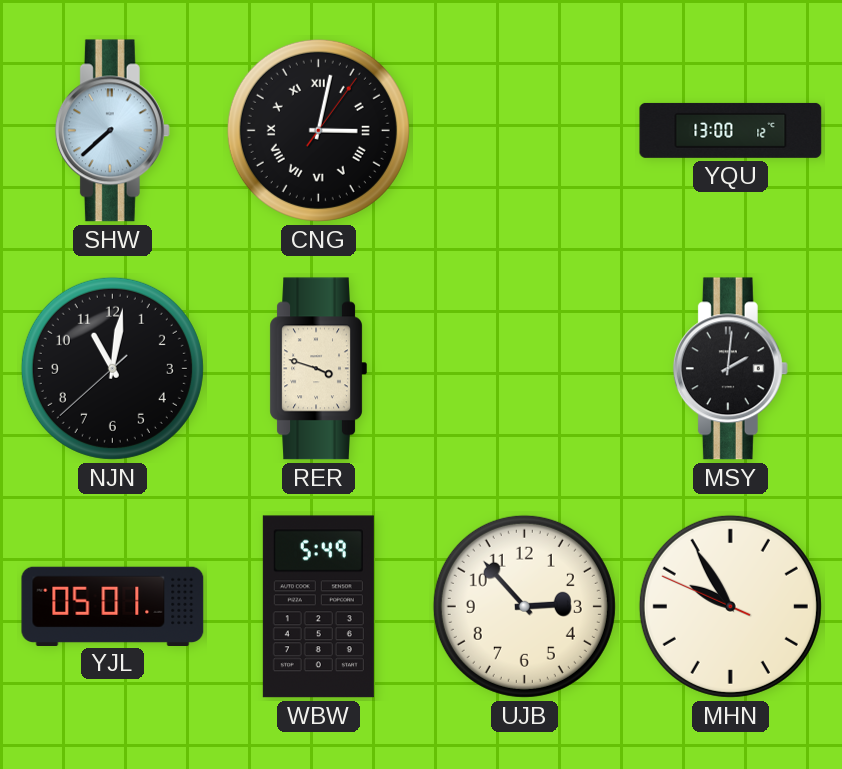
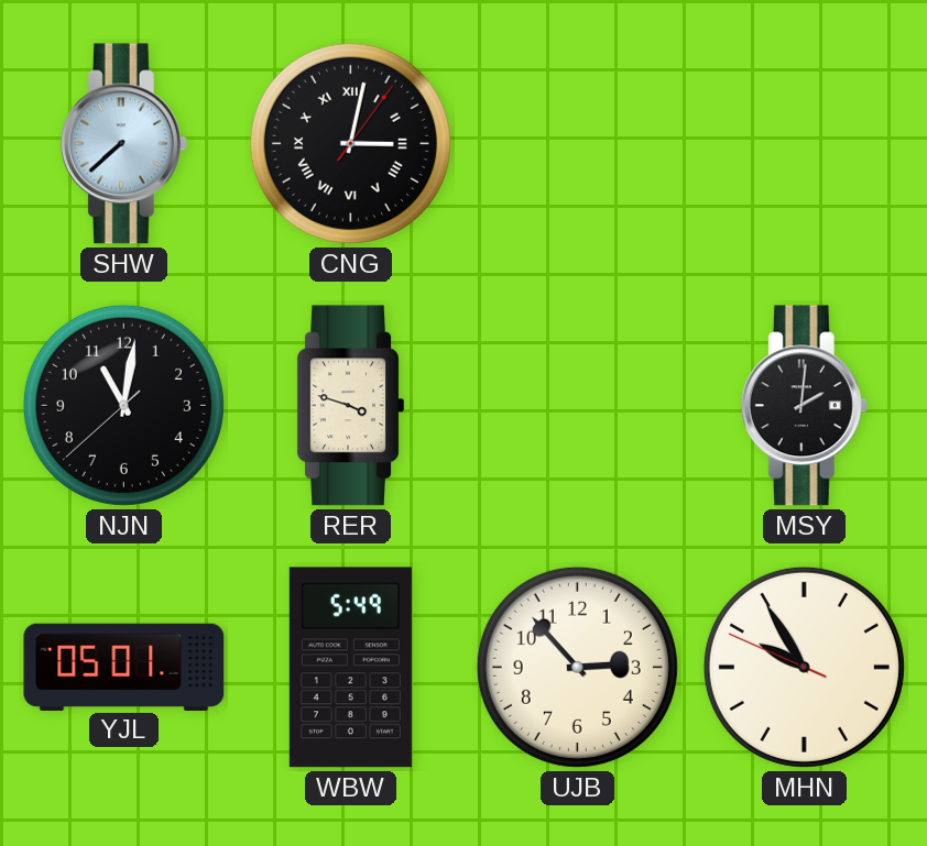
YQU: 13:00 -> none (731, 130)
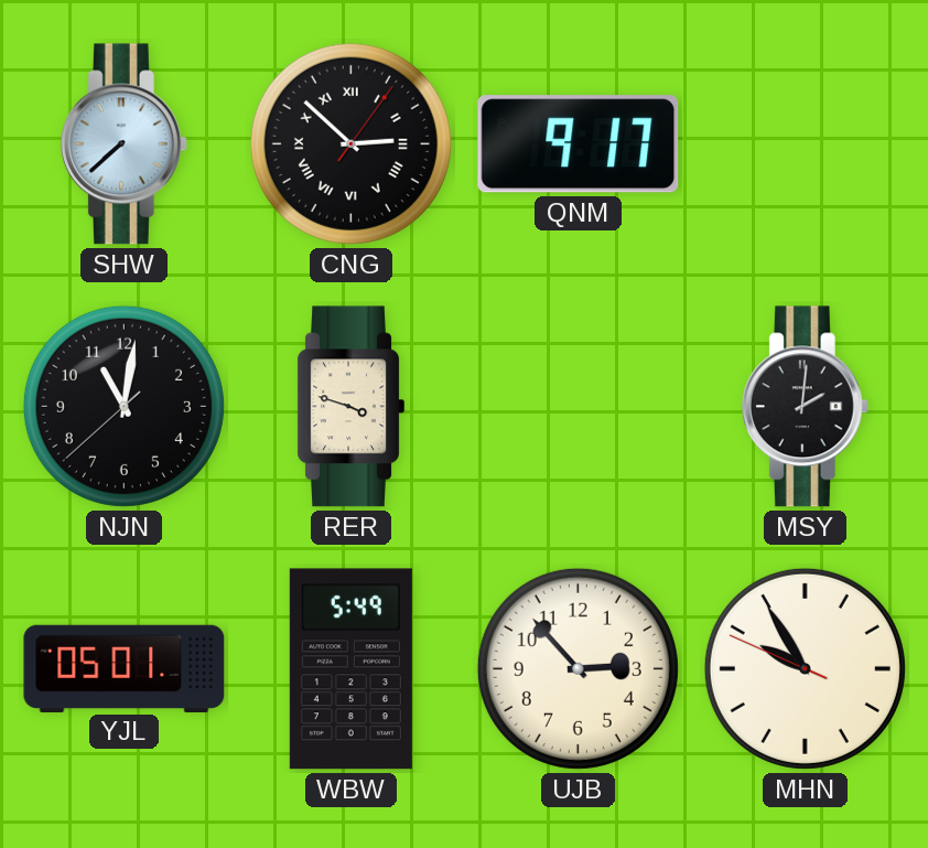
CNG: 3:02 -> 2:52 (350, 143)
QNM: none -> 9:17 (579, 144)
